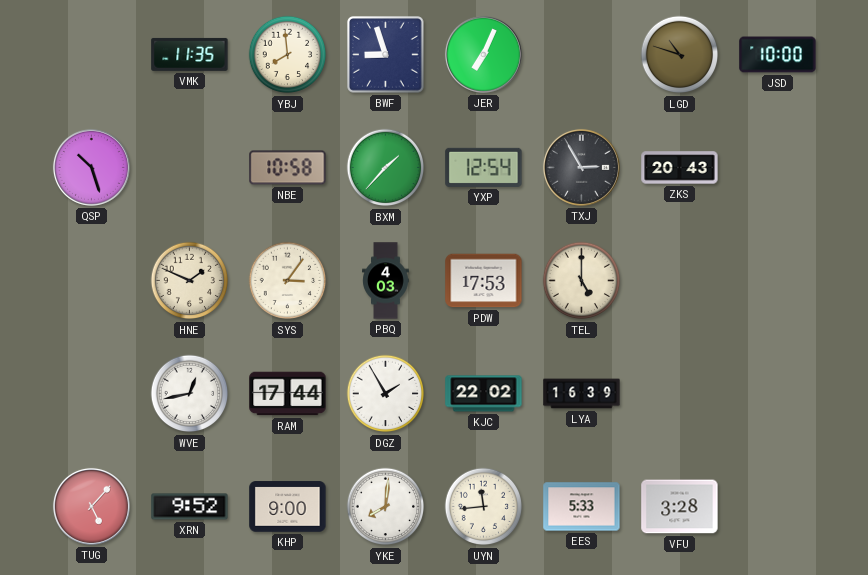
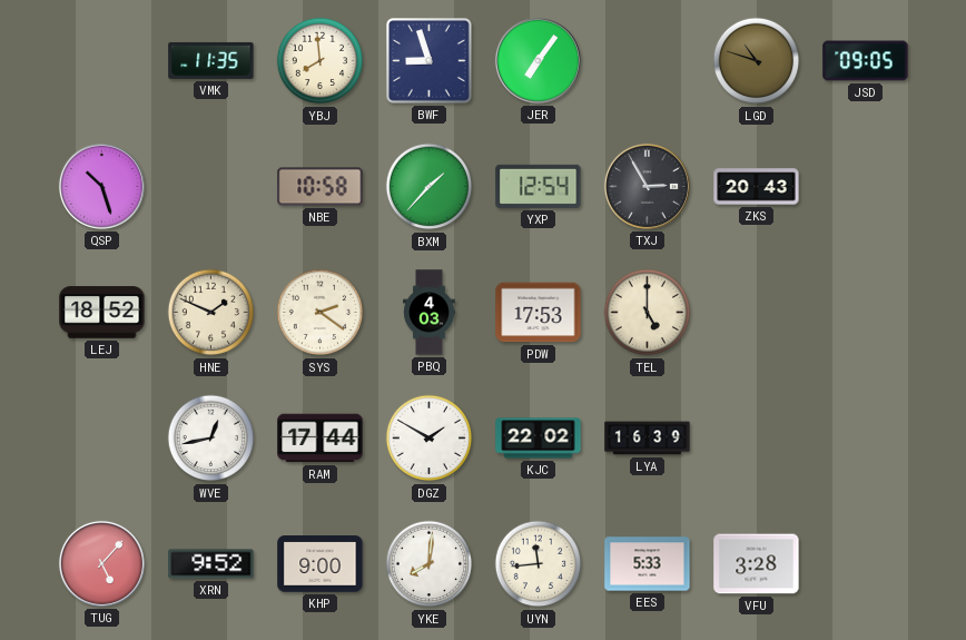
JER: 7:04 -> 7:06 (538, 60)
JSD: 10:00 -> 09:05 (866, 61)
LEJ: none -> 18:52 (102, 313)
SYS: 3:06 -> 2:21 (321, 313)
DGZ: 1:55 -> 1:50 (430, 439)
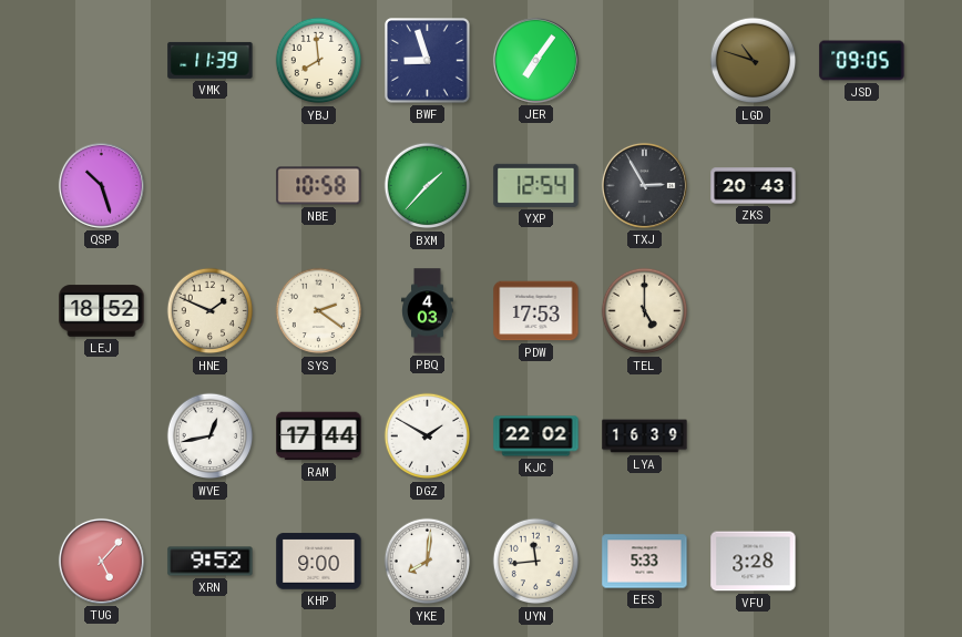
VMK: 11:35 -> 11:39 (211, 60)
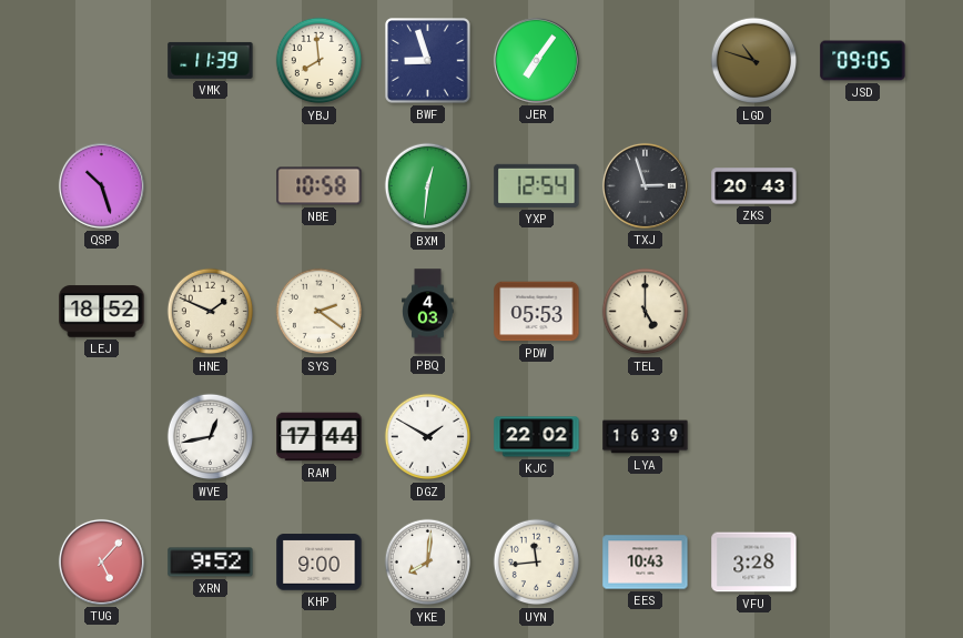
BXM: 1:37 -> 12:31 (428, 186)
TXJ: 2:55 -> 2:57 (645, 185)
PDW: 17:53 -> 05:53 (537, 312)
EES: 5:33 -> 10:43 (646, 563)
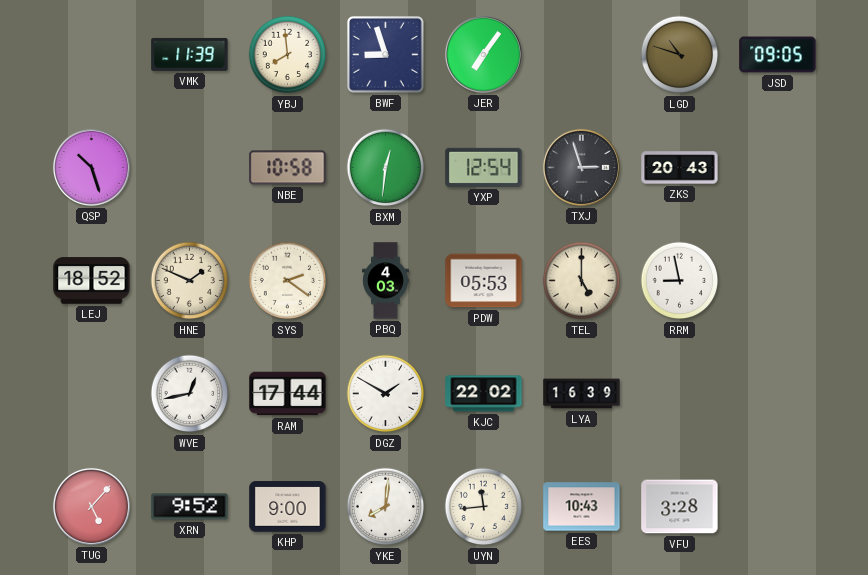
RRM: none -> 8:58 (680, 281)
